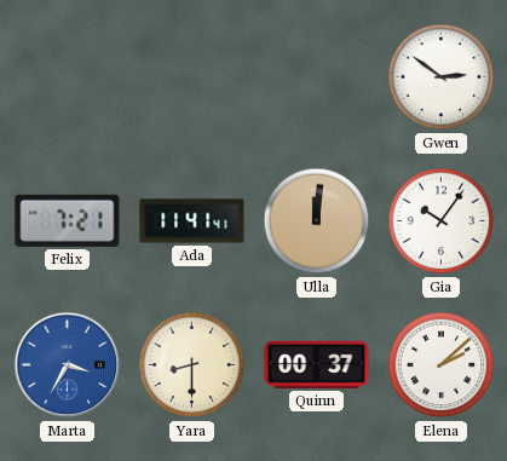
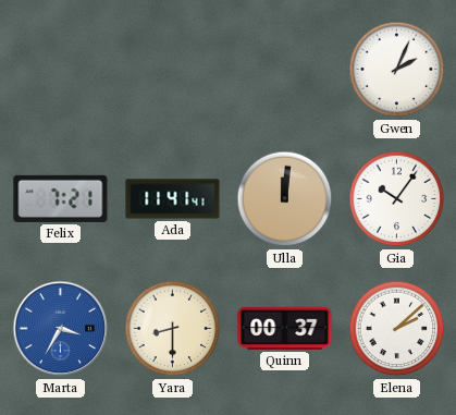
Gwen: 2:51 -> 2:04 (397, 70)
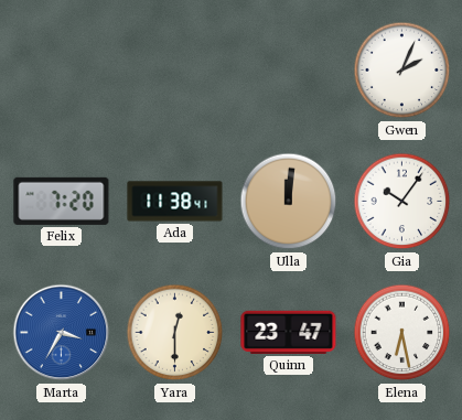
Felix: 7:21 -> 7:20 (62, 201)
Ada: 11:41 -> 11:38 (175, 202)
Yara: 8:30 -> 12:30 (175, 333)
Quinn: 00:37 -> 23:47 (289, 332)
Elena: 2:08 -> 6:28 (402, 333)
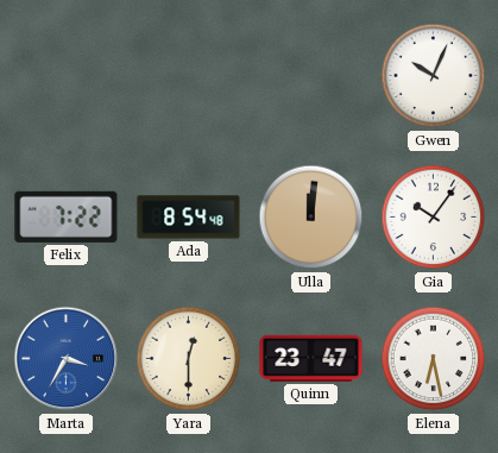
Gwen: 2:04 -> 10:04 (434, 76)
Felix: 7:20 -> 7:22 (67, 216)
Ada: 11:38 -> 8:54 (189, 218)
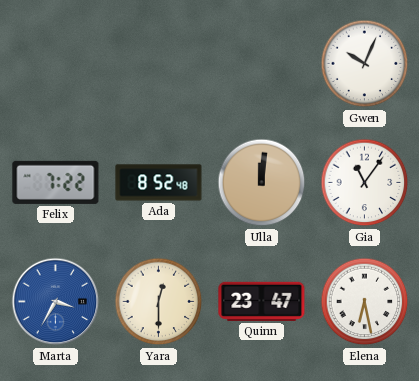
Ada: 8:54 -> 8:52 (159, 183)
Gia: 10:06 -> 11:06 (365, 183)
